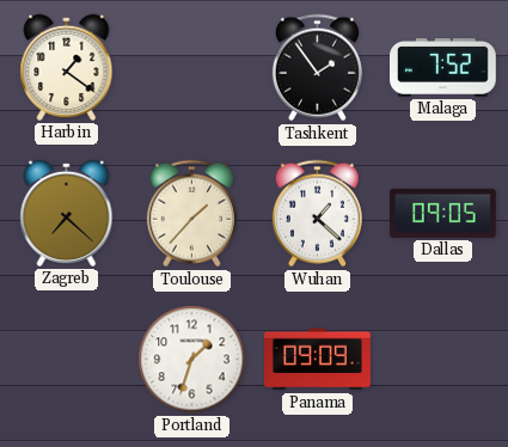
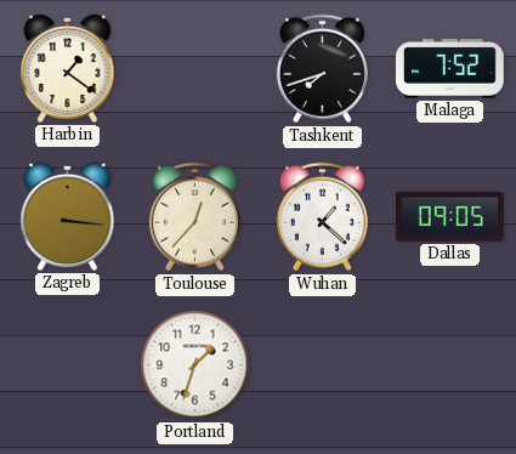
Tashkent: 1:54 -> 7:42 (322, 69)
Zagreb: 7:22 -> 3:16 (68, 216)
Toulouse: 1:37 -> 12:37 (194, 217)
Panama: 09:09 -> none (318, 360)
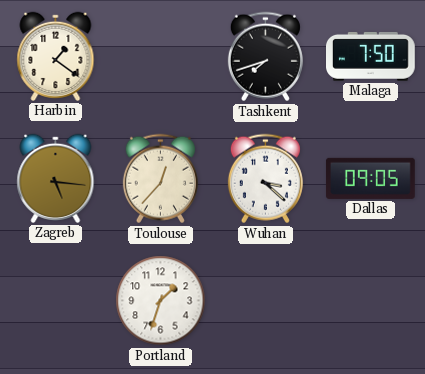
Malaga: 7:52 -> 7:50 (371, 56)
Zagreb: 3:16 -> 5:16 (56, 178)
Wuhan: 1:22 -> 3:22 (265, 179)
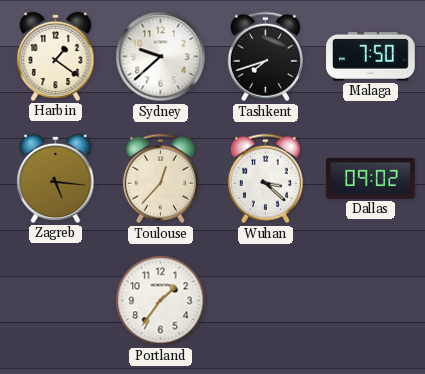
Sydney: none -> 9:38 (161, 57)
Dallas: 09:05 -> 09:02 (370, 178)
Portland: 1:33 -> 1:36 (161, 301)
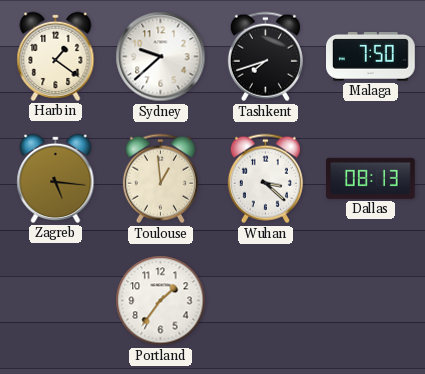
Toulouse: 12:37 -> 12:59 (160, 179)
Dallas: 09:02 -> 08:13 (370, 178)
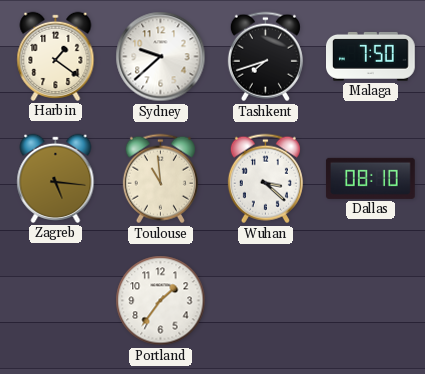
Toulouse: 12:59 -> 10:59 (160, 179)
Dallas: 08:13 -> 08:10 (370, 178)
